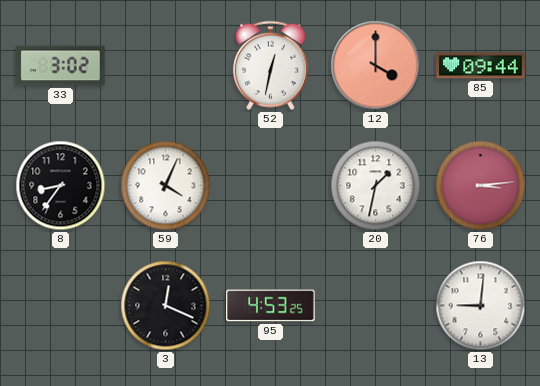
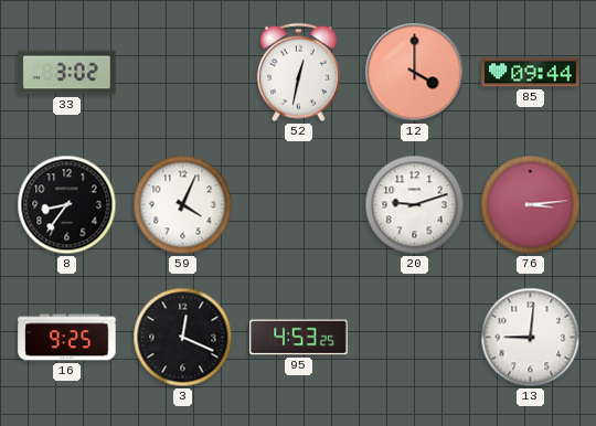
20: 1:32 -> 9:12 (415, 205)
16: none -> 9:25 (67, 338)
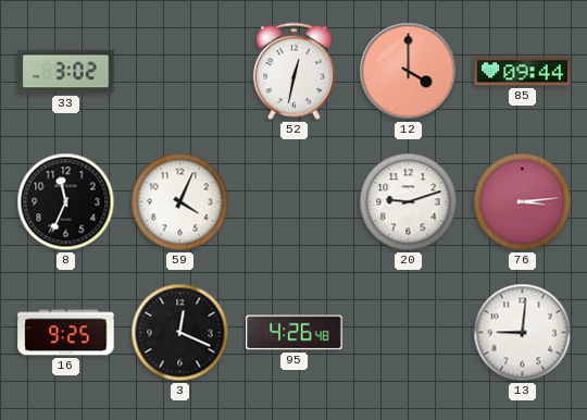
8: 8:36 -> 11:34 (66, 202)
95: 4:53 -> 4:26 (295, 333)
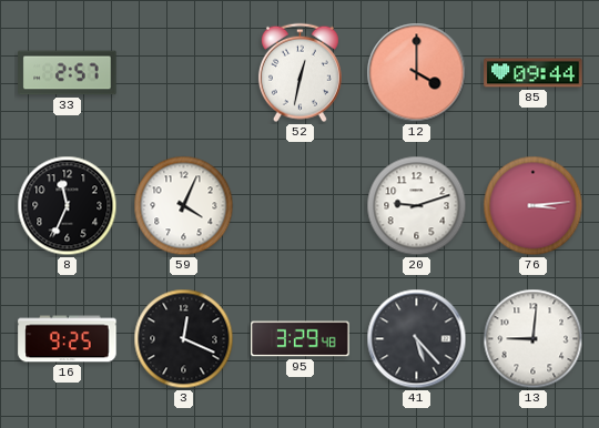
33: 3:02 -> 2:57 (68, 73)
95: 4:26 -> 3:29 (301, 339)
41: none -> 5:23 (417, 339)
